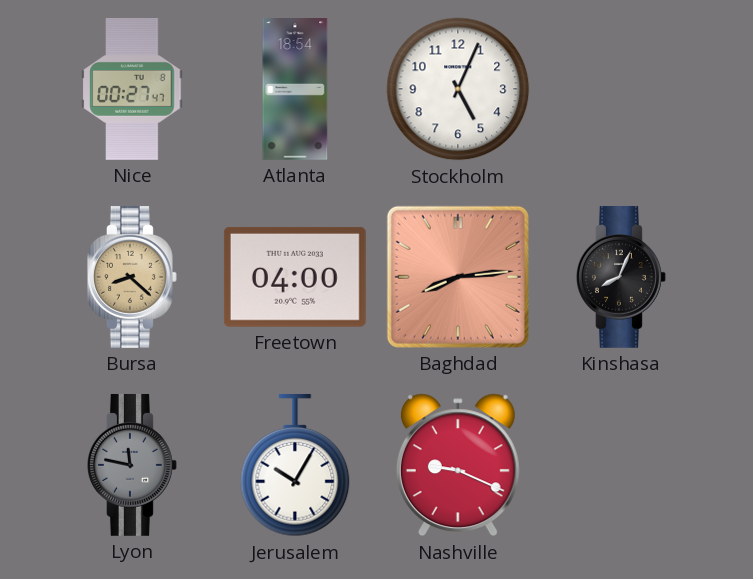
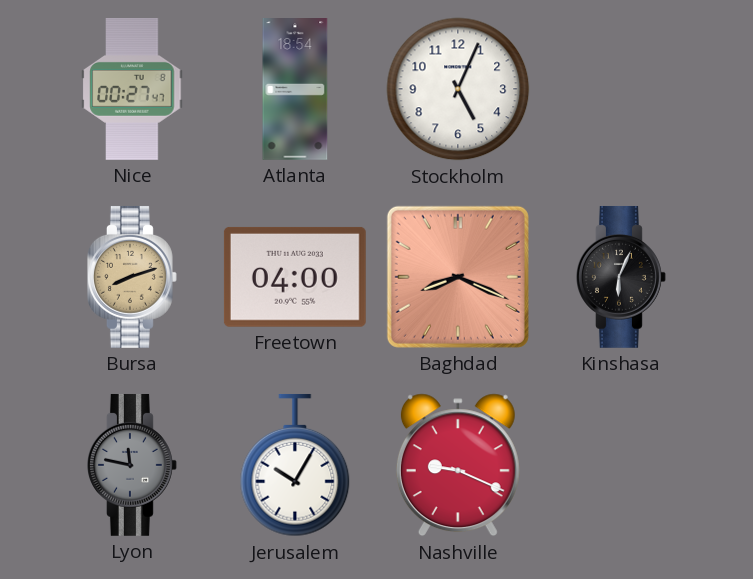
Bursa: 8:22 -> 8:12 (133, 277)
Baghdad: 8:14 -> 8:19 (458, 277)
Kinshasa: 8:04 -> 6:04 (622, 277)
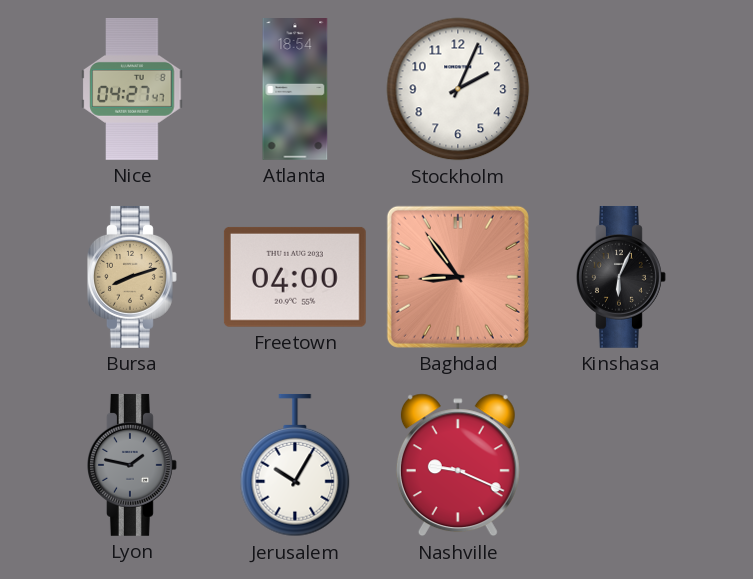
Nice: 00:27 -> 04:27 (132, 90)
Stockholm: 5:04 -> 2:04 (458, 89)
Baghdad: 8:19 -> 8:54 (458, 277)
Lyon: 11:47 -> 1:47 (133, 465)
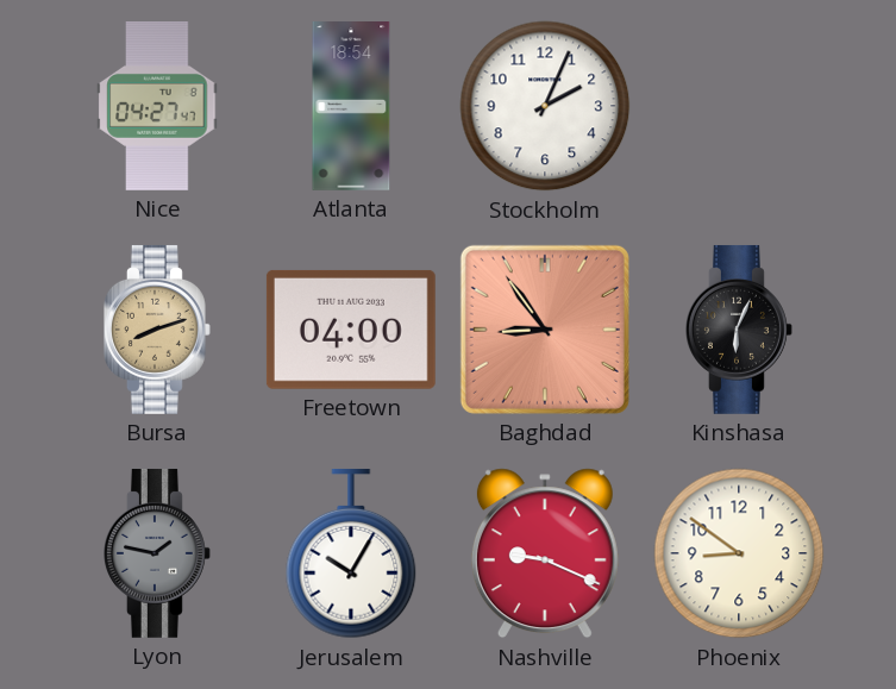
Phoenix: none -> 8:51 (739, 553)
